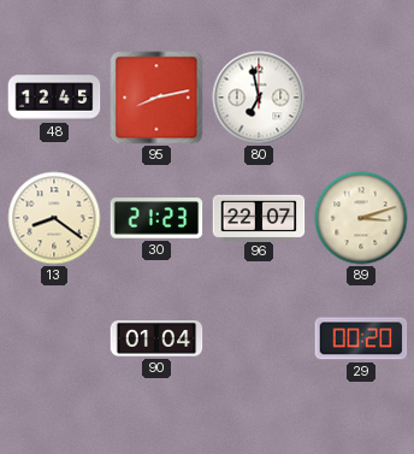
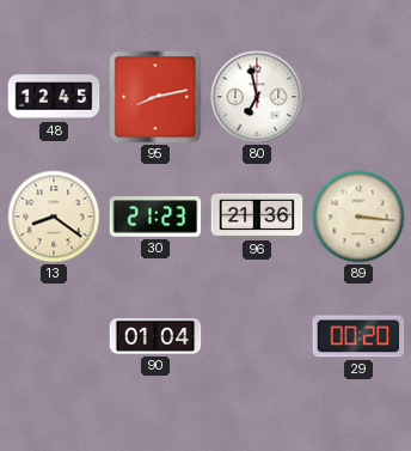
96: 22:07 -> 21:36 (257, 215)
89: 3:12 -> 3:16 (358, 217)
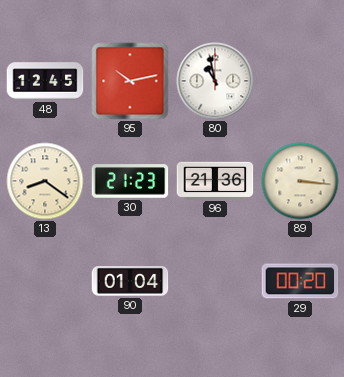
95: 8:13 -> 10:13 (130, 81)
80: 6:58 -> 10:58 (215, 81)
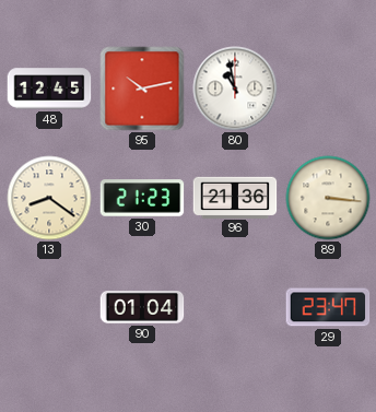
29: 00:20 -> 23:47 (328, 307)
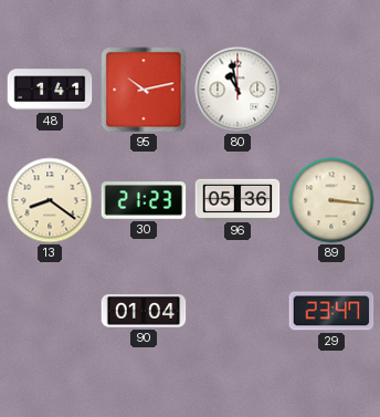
48: 12:45 -> 1:41 (50, 90)
96: 21:36 -> 05:36 (237, 199)
